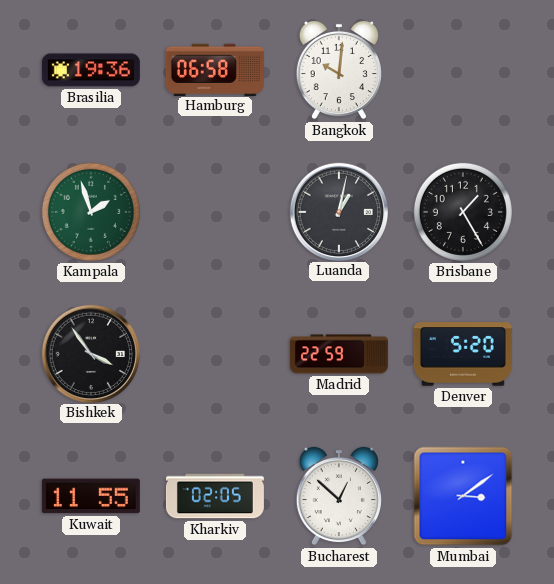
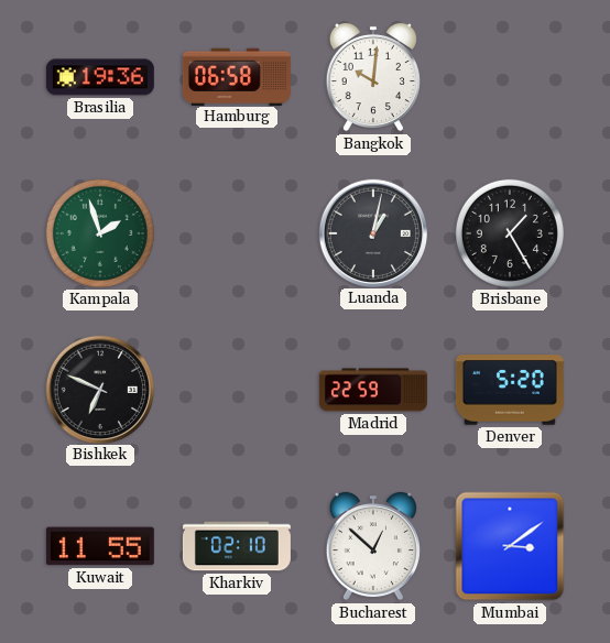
Bishkek: 3:54 -> 6:49 (99, 389)
Kharkiv: 02:05 -> 02:10 (237, 546)
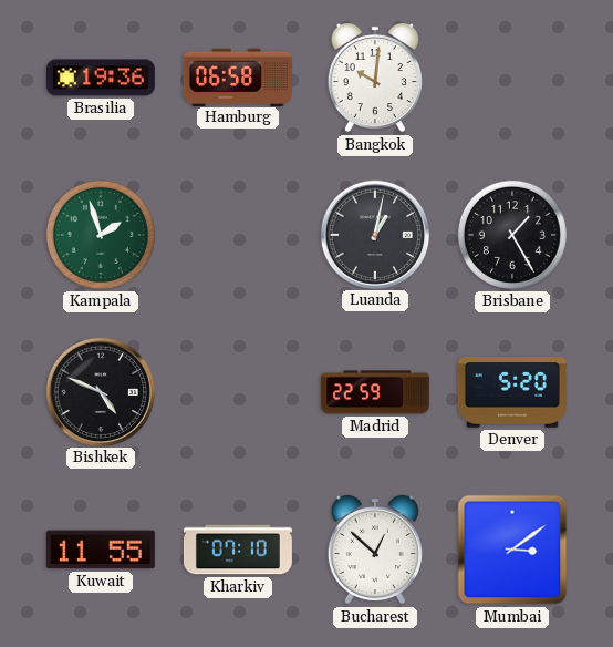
Bishkek: 6:49 -> 4:49 (100, 391)
Kharkiv: 02:10 -> 07:10 (238, 550)
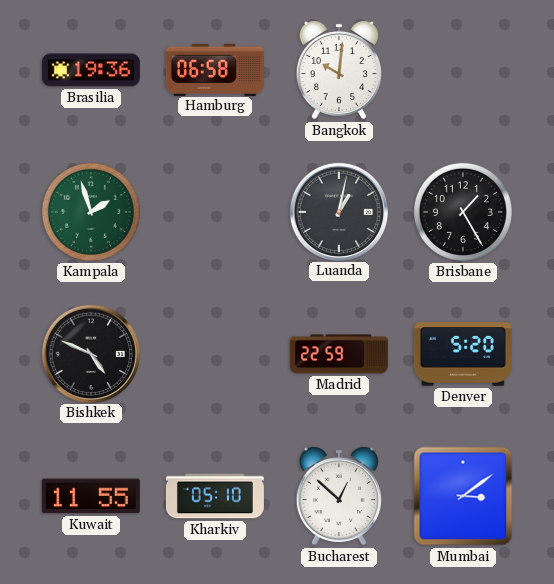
Kharkiv: 07:10 -> 05:10 (215, 496)
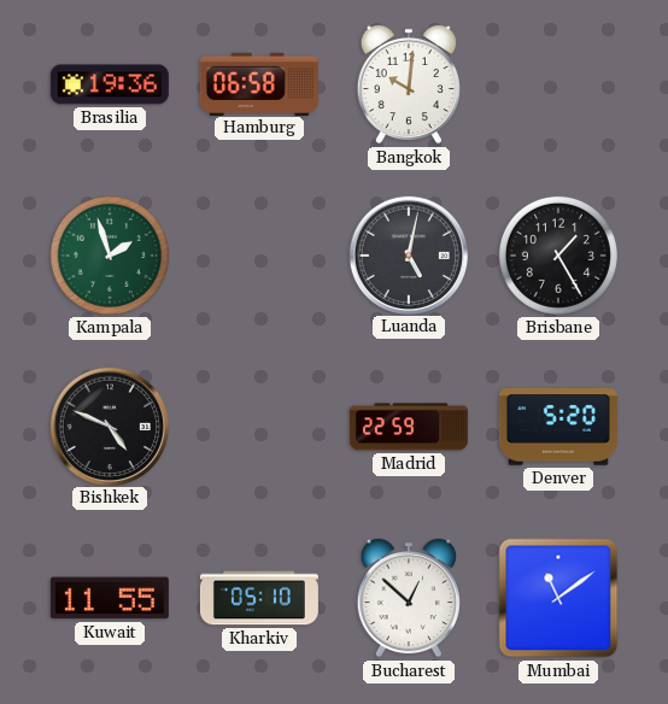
Luanda: 1:02 -> 5:02 (408, 254)
Mumbai: 3:09 -> 11:09 (558, 598)
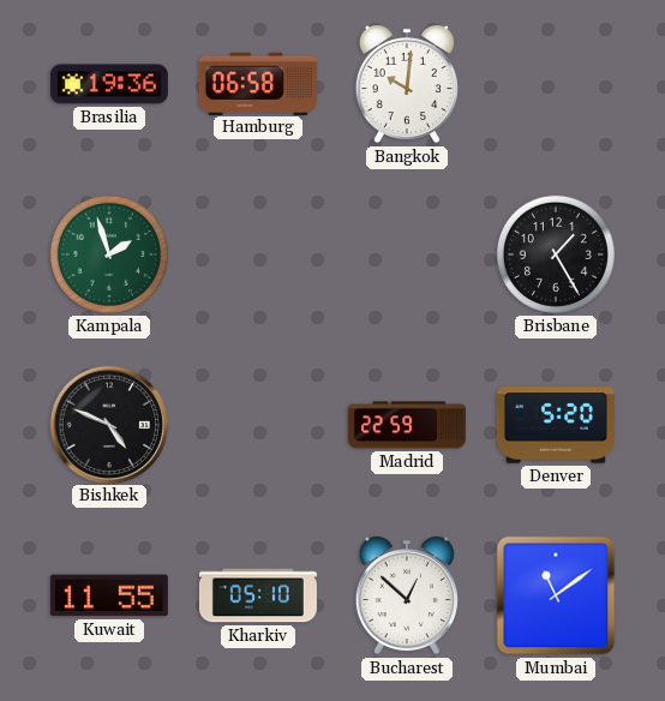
Luanda: 5:02 -> none (408, 254)
